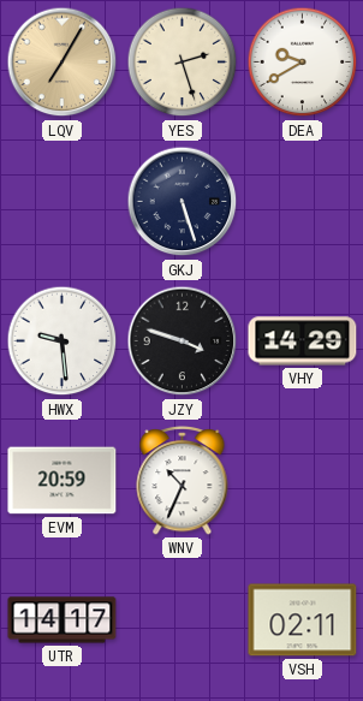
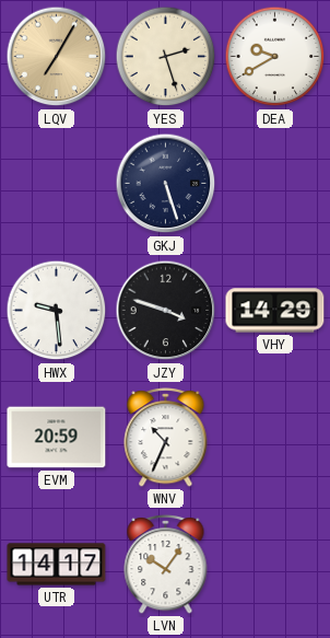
LVN: none -> 10:06 (166, 565)
VSH: 02:11 -> none (303, 620)
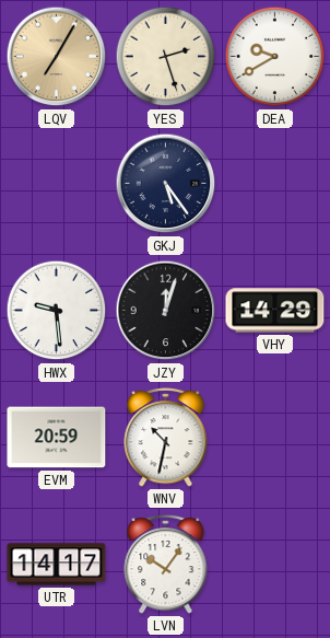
GKJ: 5:27 -> 5:24 (166, 184)
JZY: 3:48 -> 12:03 (166, 311)
WNV: 10:34 -> 10:32 (166, 438)
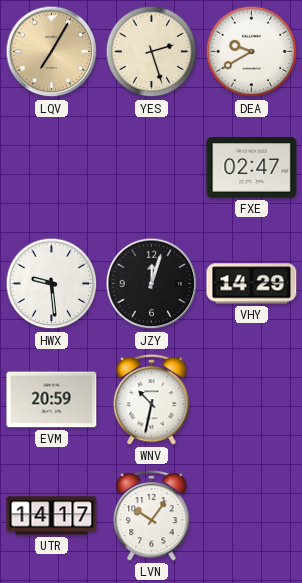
GKJ: 5:24 -> none (166, 184)
FXE: none -> 02:47 (252, 168)
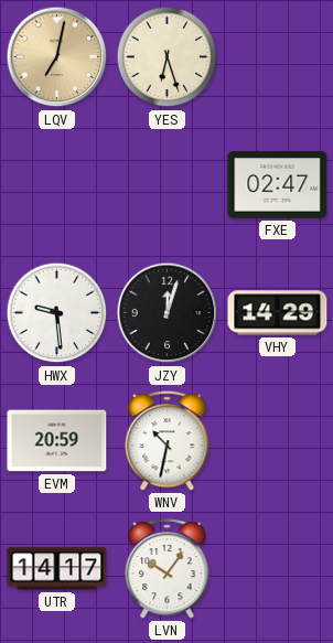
LQV: 7:05 -> 7:02 (57, 57)
YES: 2:27 -> 6:27 (168, 57)
DEA: 9:40 -> none (252, 52)
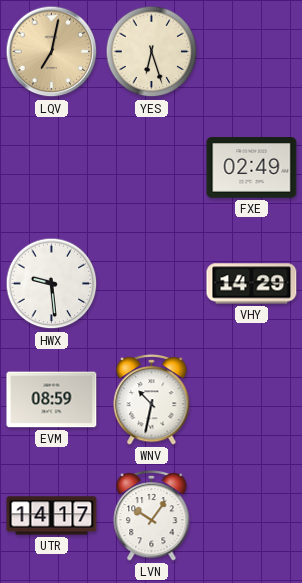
FXE: 02:47 -> 02:49 (252, 168)
JZY: 12:03 -> none (168, 313)
EVM: 20:59 -> 08:59 (52, 400)
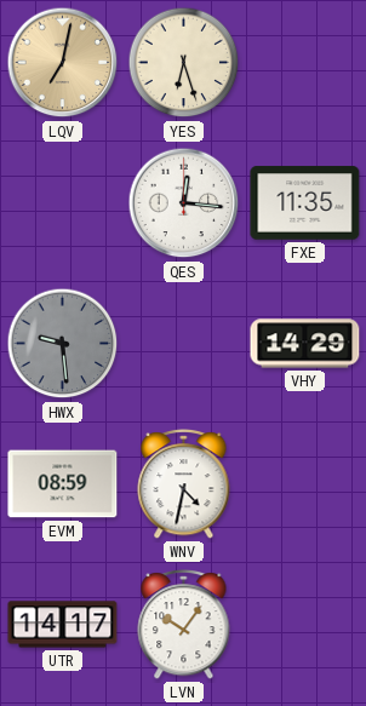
QES: none -> 12:16 (184, 203)
FXE: 02:49 -> 11:35 (305, 203)
HWX dial: white -> grey (63, 344)
WNV: 10:32 -> 4:32 (184, 484)
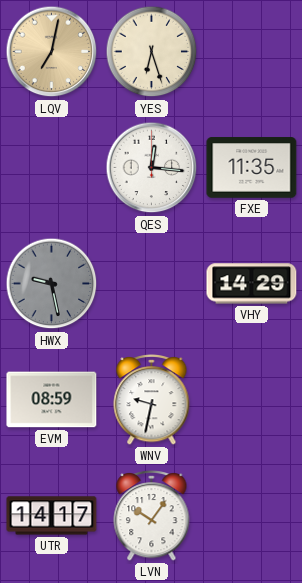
HWX: 9:29 -> 9:28 (52, 284)
WNV: 4:32 -> 9:32 (152, 400)
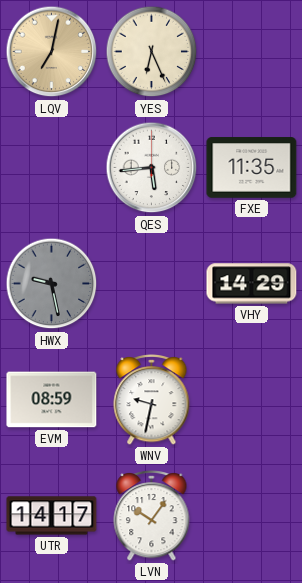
YES: 6:27 -> 6:26 (152, 52)
QES: 12:16 -> 5:44 (152, 168)
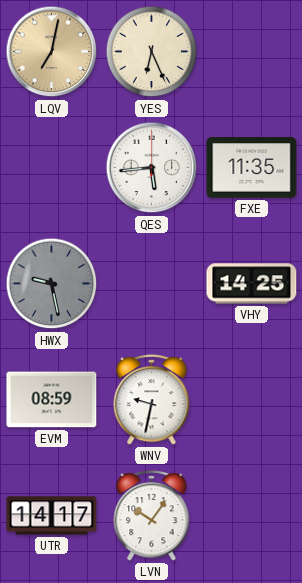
VHY: 14:29 -> 14:25 (252, 284)
